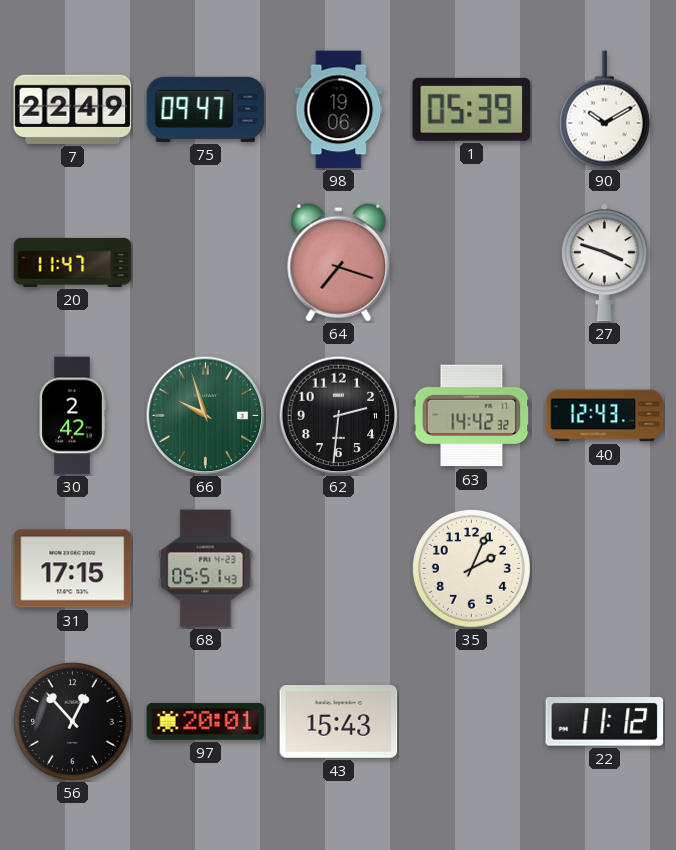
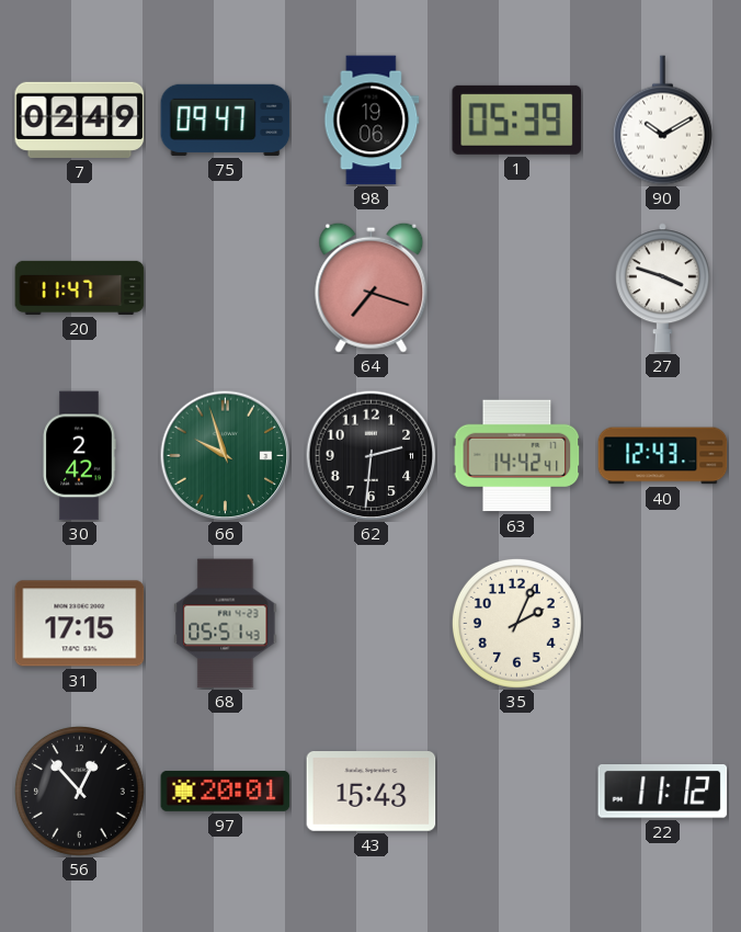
7: 22:49 -> 02:49 (80, 120)
63: 14:42:32 -> 14:42:41 (517, 456)
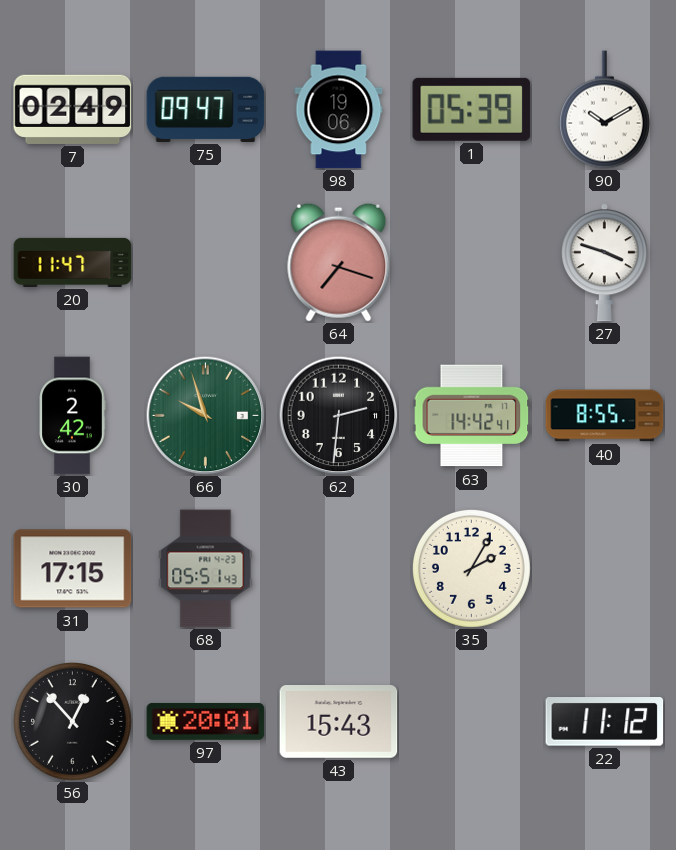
40: 12:43 -> 8:55 (605, 416)
35: 2:04 -> 2:05 (471, 568)
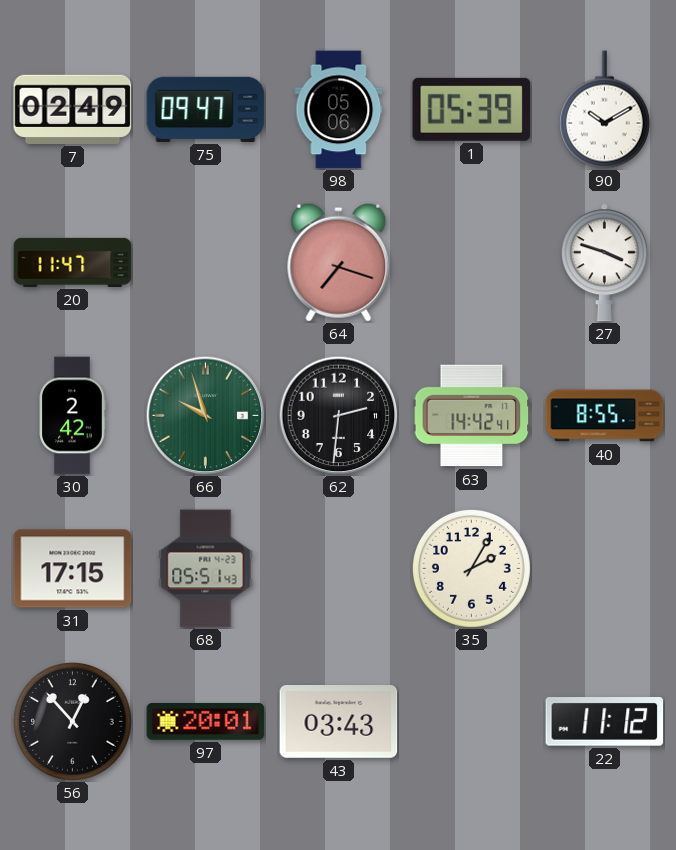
98: 19:06 -> 05:06 (339, 110)
43: 15:43 -> 03:43 (339, 722)
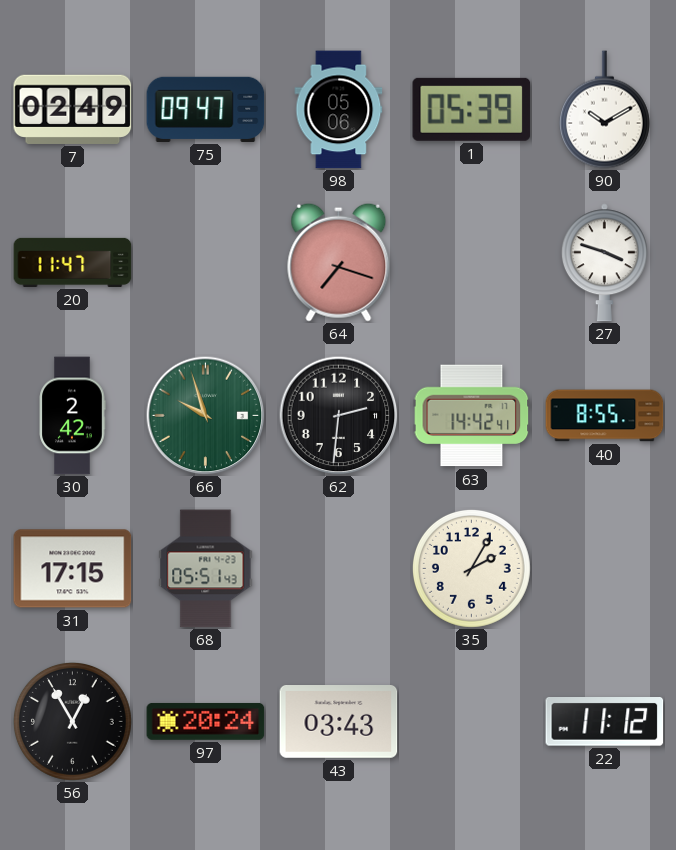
56: 12:53 -> 12:55 (72, 721)
97: 20:01 -> 20:24 (206, 721)
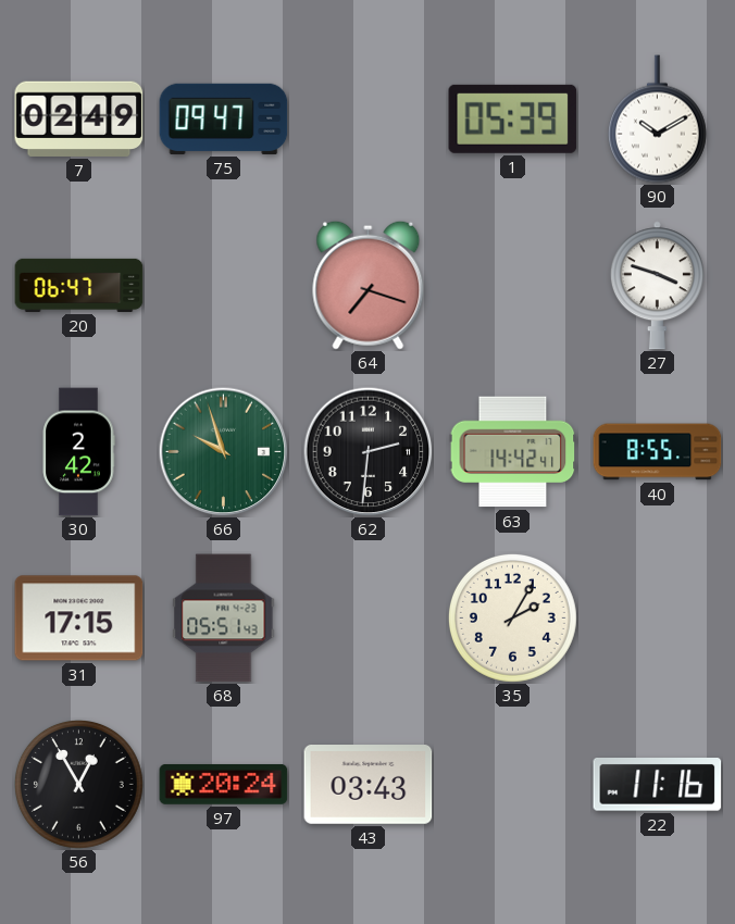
98: 05:06 -> none (339, 110)
20: 11:47 -> 06:47 (79, 285)
22: 11:12 -> 11:16 (658, 785)
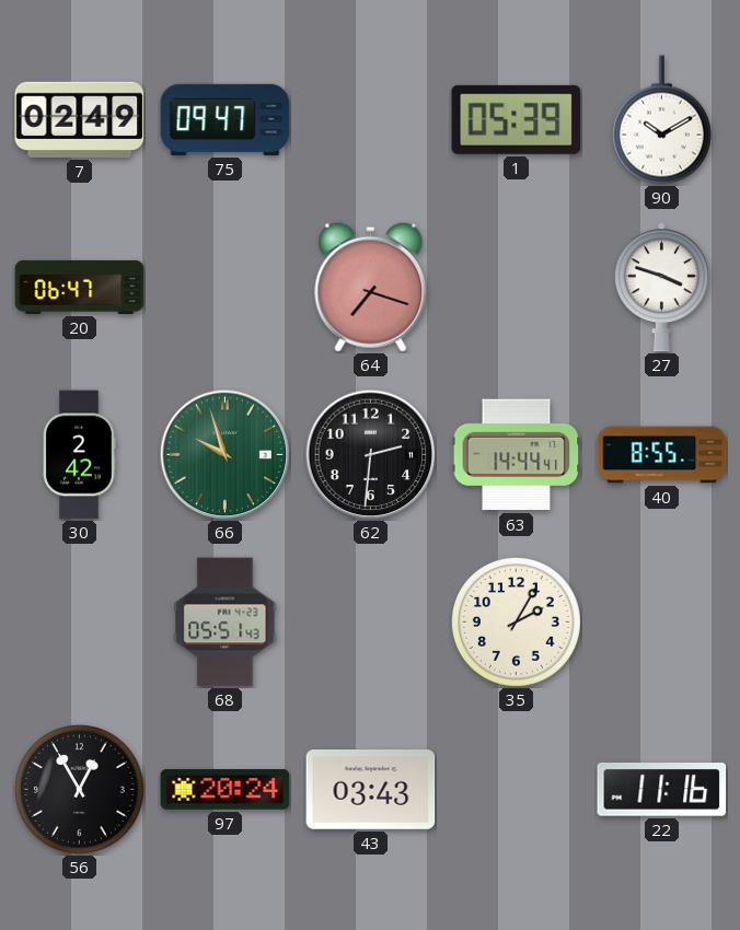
63: 14:42 -> 14:44 (517, 455)
31: 17:15 -> none (79, 619)
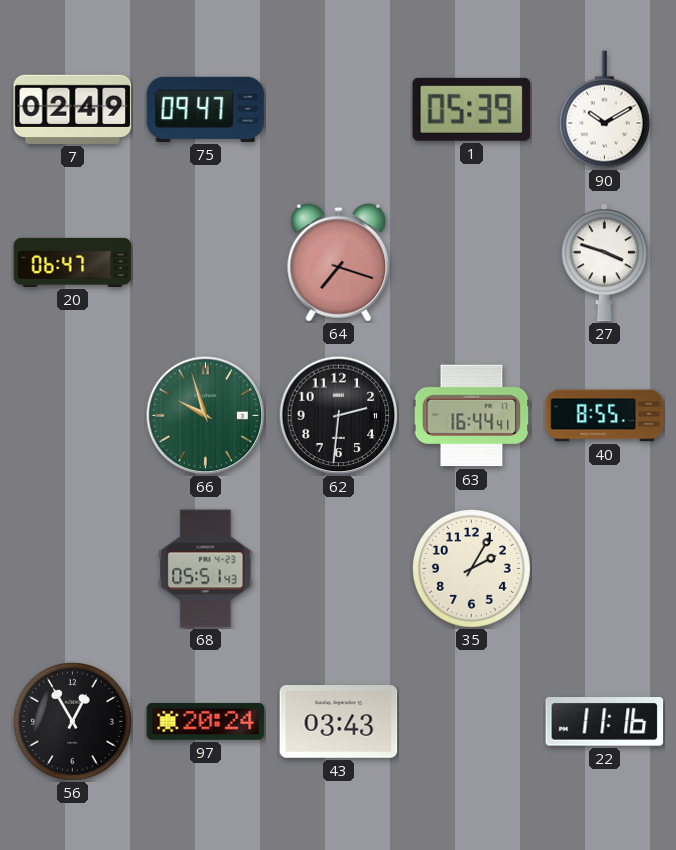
30: 2:42 -> none (79, 455)
63: 14:44 -> 16:44 (472, 416)
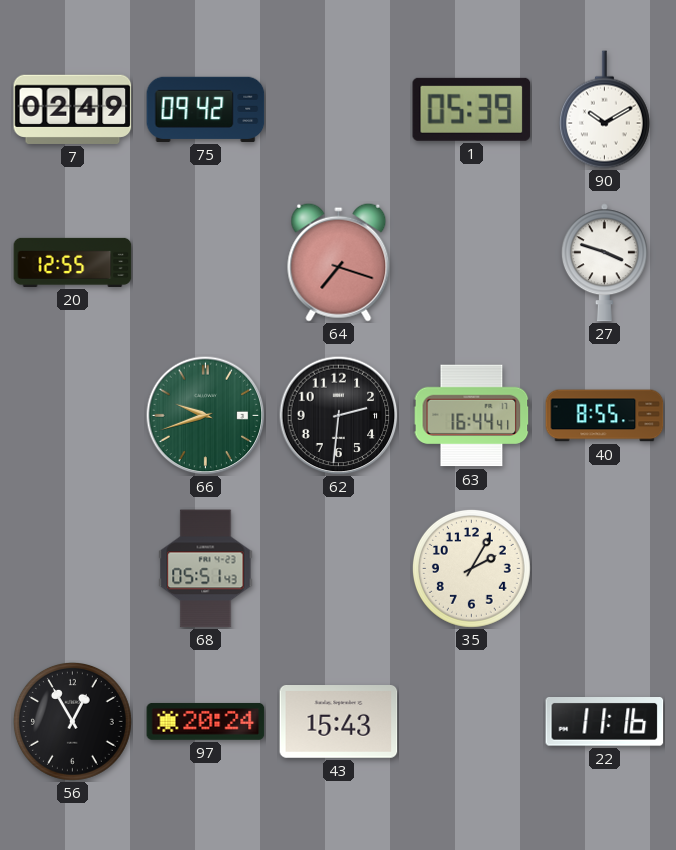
75: 09:47 -> 09:42 (206, 109)
20: 06:47 -> 12:55 (73, 262)
66: 9:57 -> 9:42 (205, 415)
43: 03:43 -> 15:43 (339, 722)
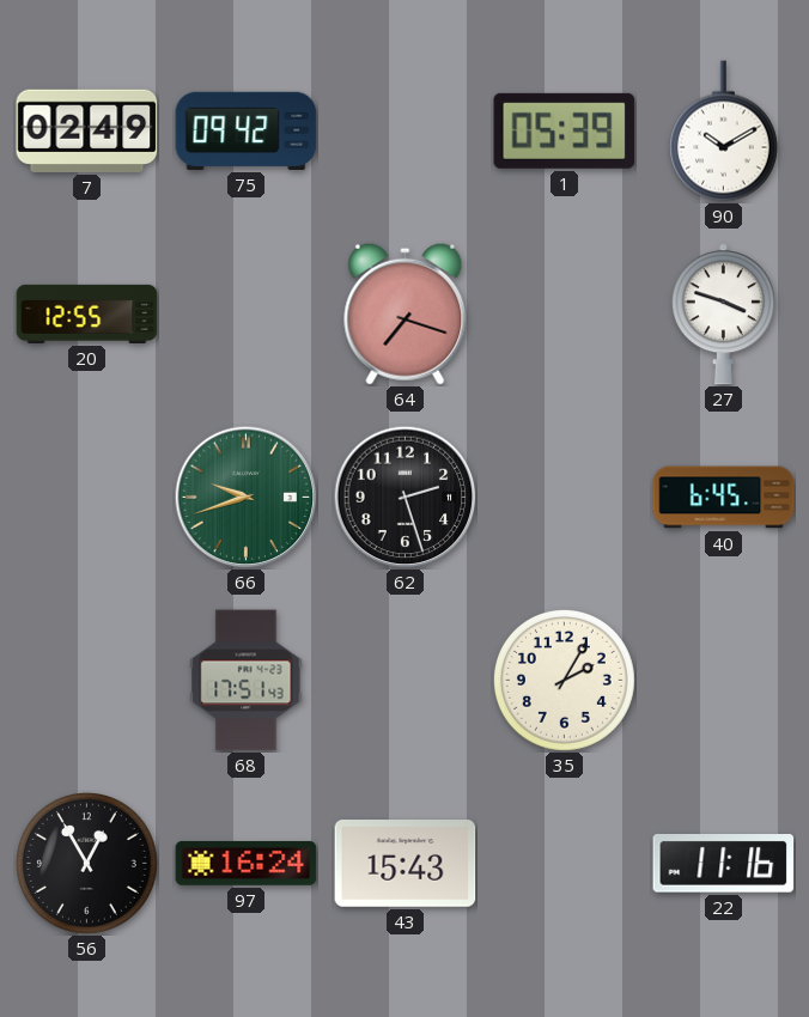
62: 2:31 -> 2:27 (404, 497)
63: 16:44 -> none (472, 416)
40: 8:55 -> 6:45 (724, 498)
68: 05:51 -> 17:51 (247, 681)
97: 20:24 -> 16:24 (247, 863)
